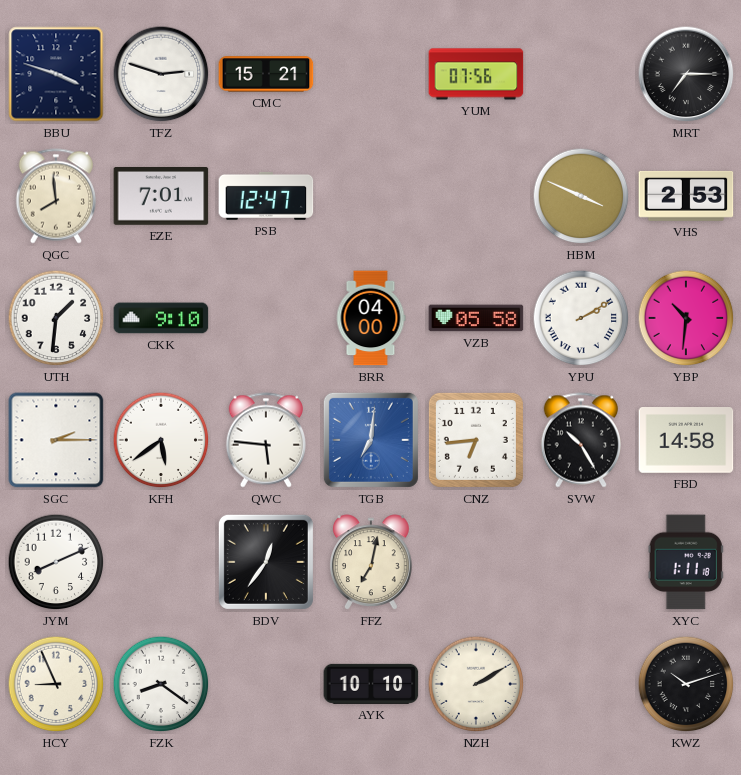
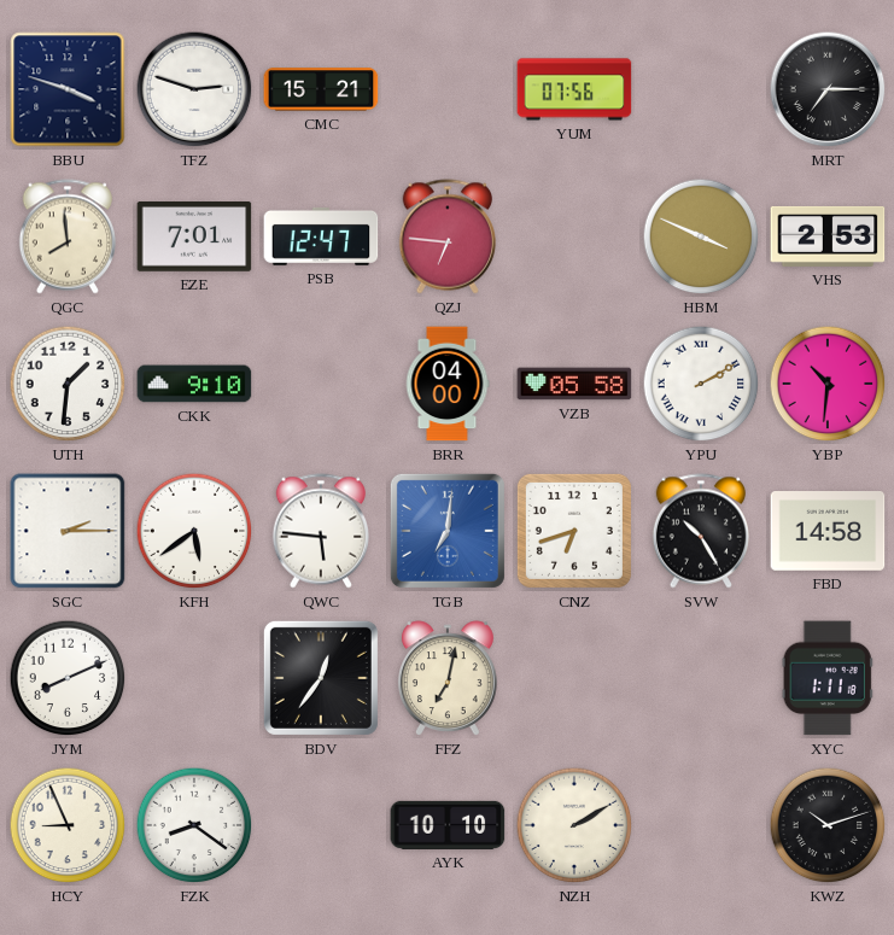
QZJ: none -> 6:46 (446, 236)
CNZ: 6:44 -> 6:42 (574, 531)
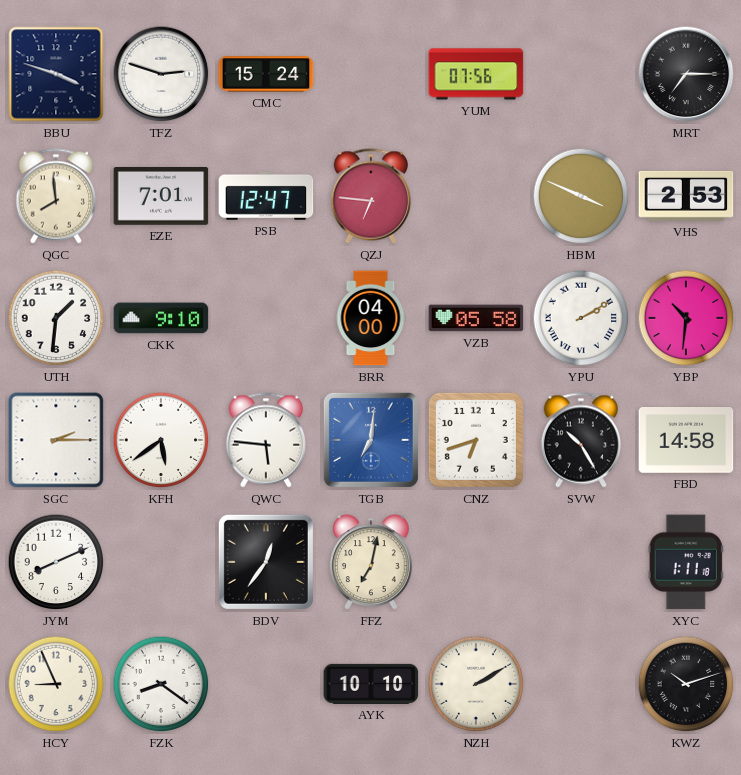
CMC: 15:21 -> 15:24 (266, 74)
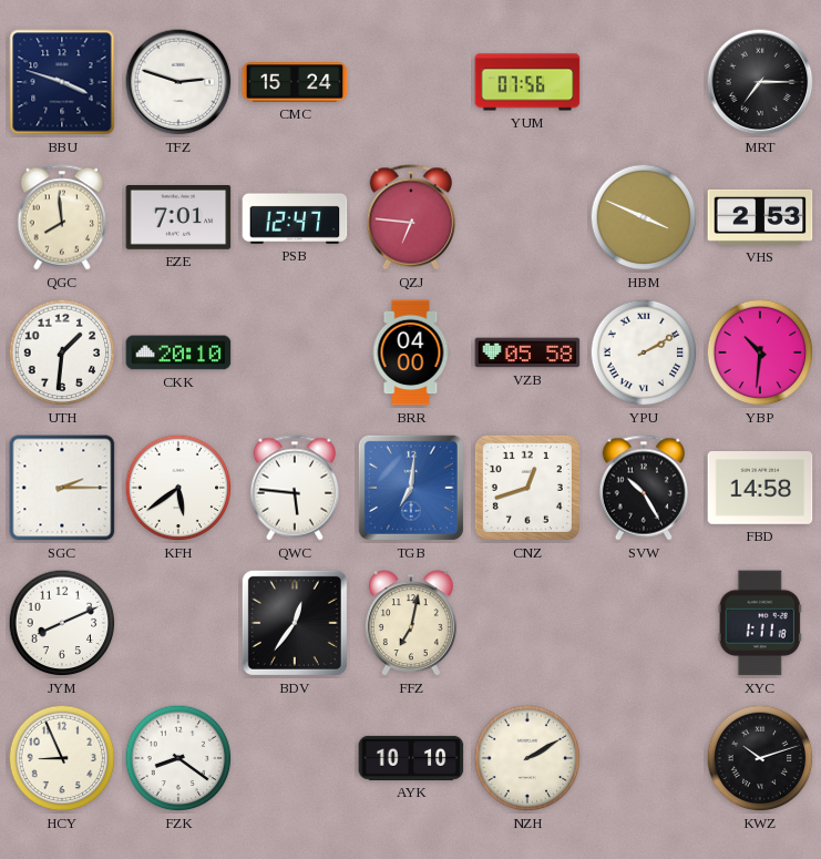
CKK: 9:10 -> 20:10 (178, 352)
CNZ: 6:42 -> 12:42 (527, 488)
